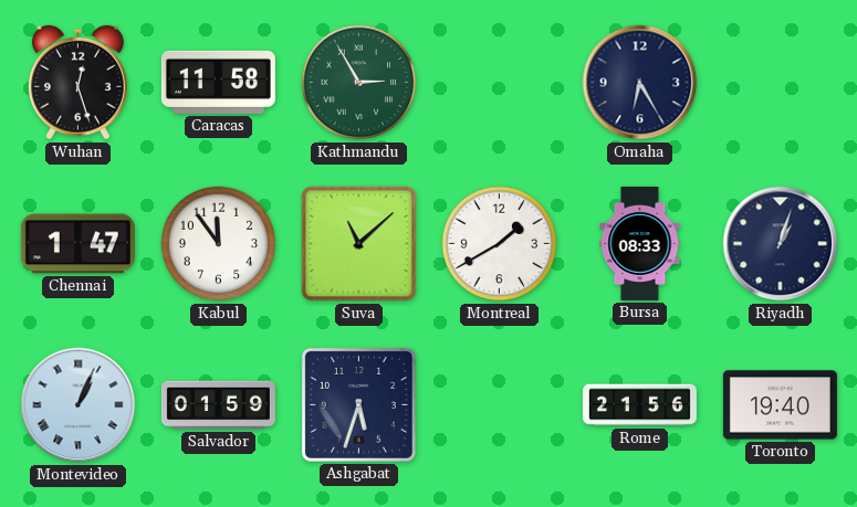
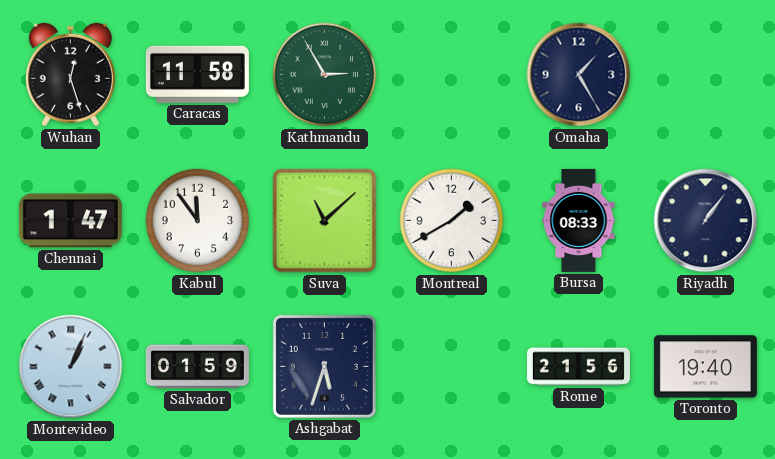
Omaha: 6:25 -> 1:25 (579, 75)
Riyadh: 1:03 -> 1:06 (706, 221)
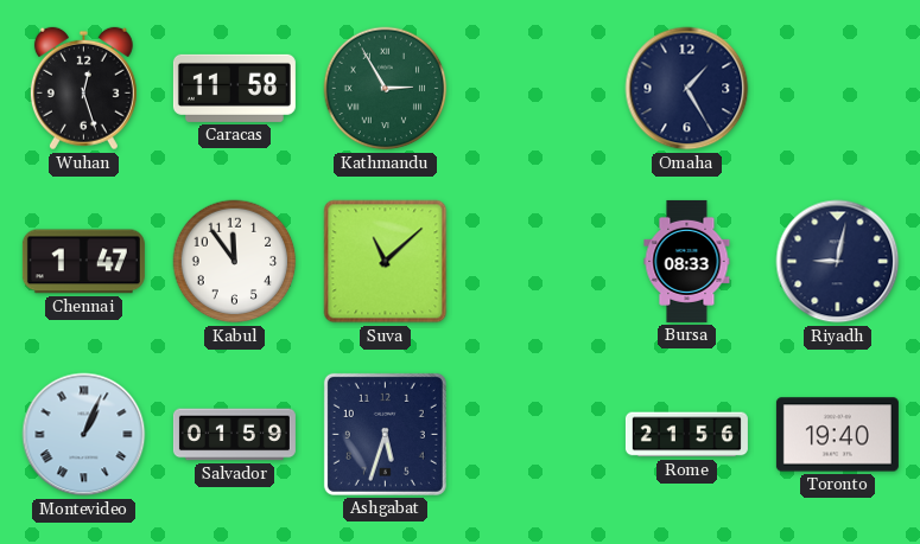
Montreal: 1:40 -> none (452, 221)
Riyadh: 1:06 -> 9:02 (838, 262)
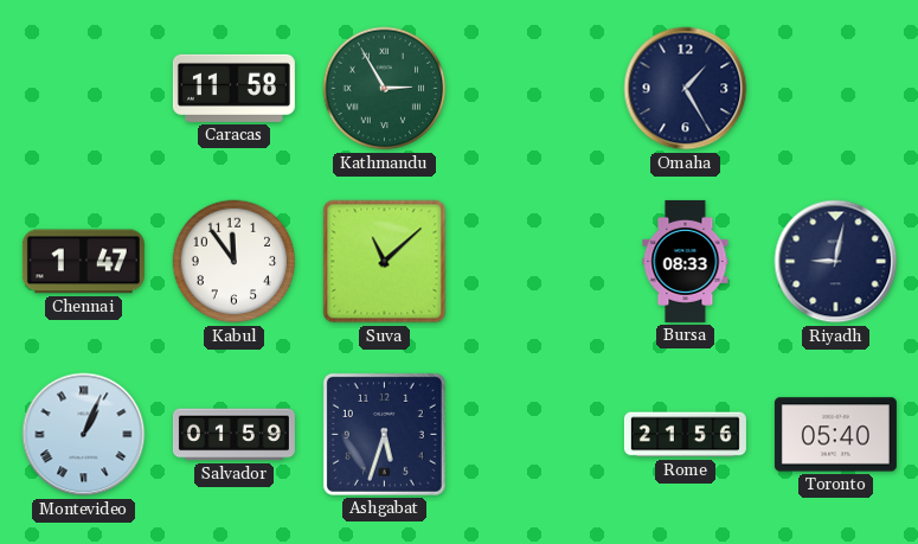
Wuhan: 12:27 -> none (83, 89)
Toronto: 19:40 -> 05:40 (835, 435)
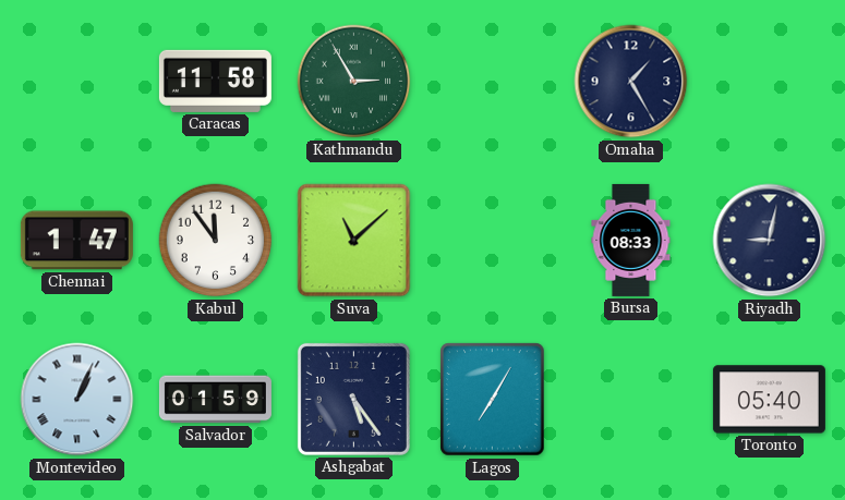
Ashgabat: 5:33 -> 5:24 (353, 399)
Lagos: none -> 7:05 (493, 400)
Rome: 21:56 -> none (685, 435)
